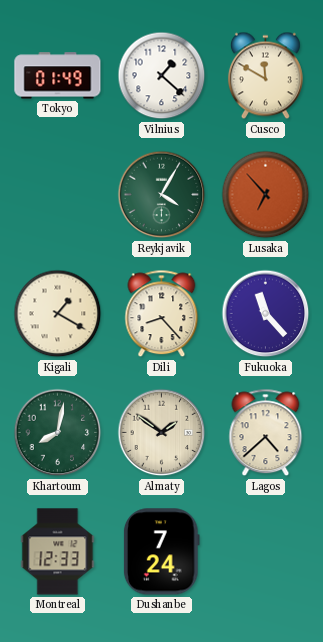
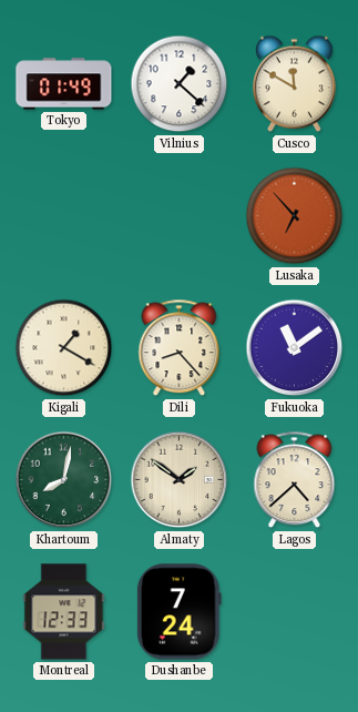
Reykjavik: 4:05 -> none (162, 195)
Fukuoka: 11:23 -> 11:09 (295, 348)
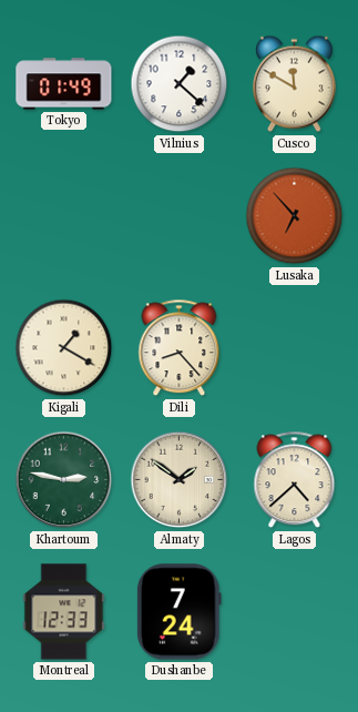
Fukuoka: 11:09 -> none (295, 348)
Khartoum: 8:02 -> 2:47 (64, 480)
